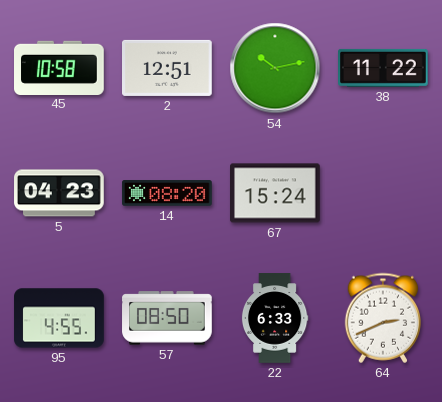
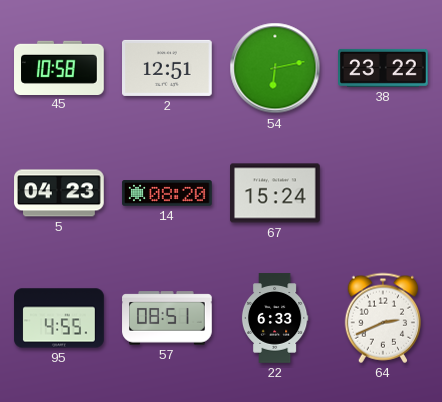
54: 10:13 -> 6:13 (275, 68)
38: 11:22 -> 23:22 (383, 68)
57: 08:50 -> 08:51 (167, 318)
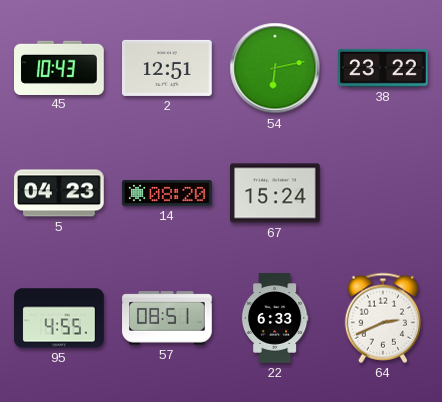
45: 10:58 -> 10:43 (60, 67)
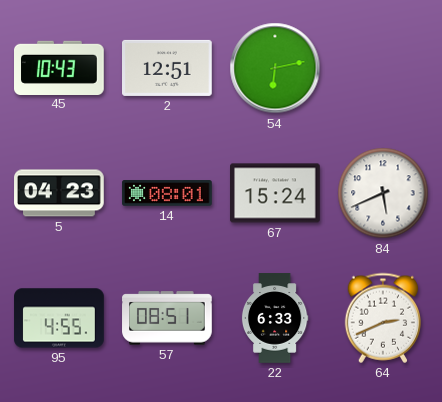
38: 23:22 -> none (383, 68)
14: 08:20 -> 08:01 (167, 193)
84: none -> 5:41 (383, 193)
